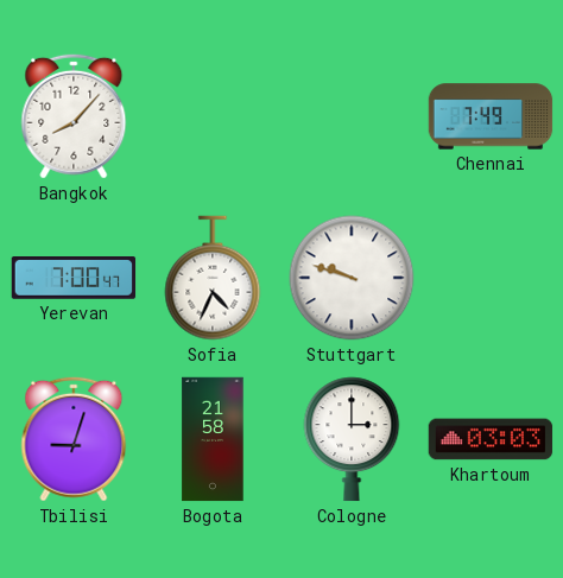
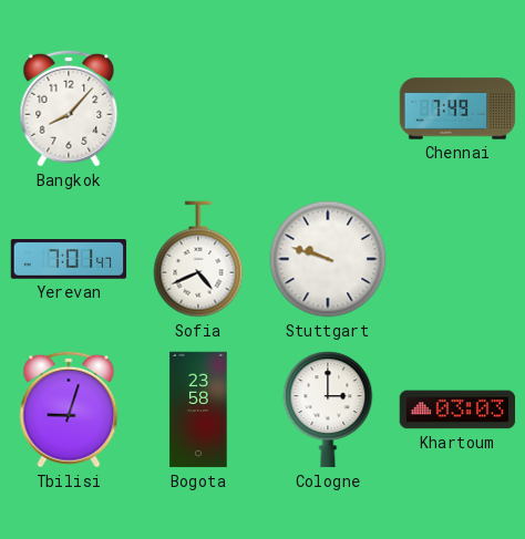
Yerevan: 7:00 -> 7:01 (69, 259)
Sofia: 4:34 -> 4:41 (198, 259)
Bogota: 21:58 -> 23:58 (198, 410)
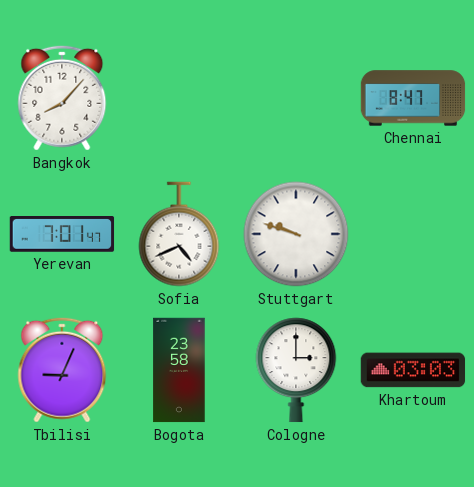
Chennai: 7:49 -> 8:47 (413, 98)
Tbilisi: 9:03 -> 9:04 (62, 370)
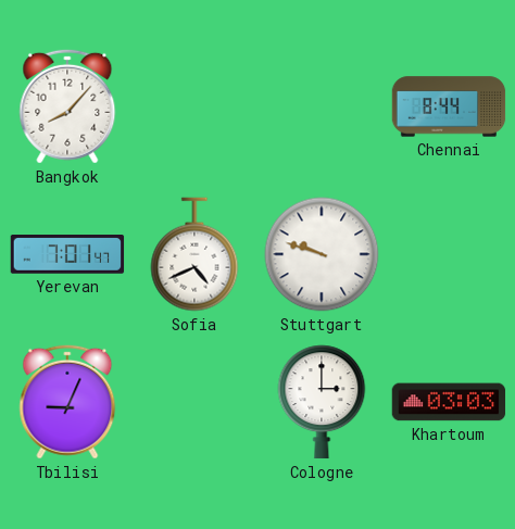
Chennai: 8:47 -> 8:44 (449, 106)
Bogota: 23:58 -> none (179, 370)
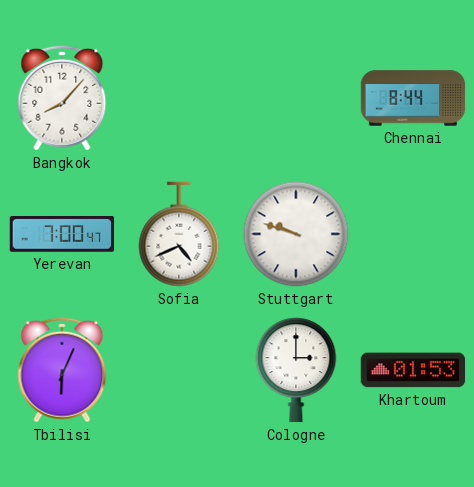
Yerevan: 7:01 -> 7:00 (62, 234)
Tbilisi: 9:04 -> 6:04 (62, 370)
Khartoum: 03:03 -> 01:53 (413, 370)
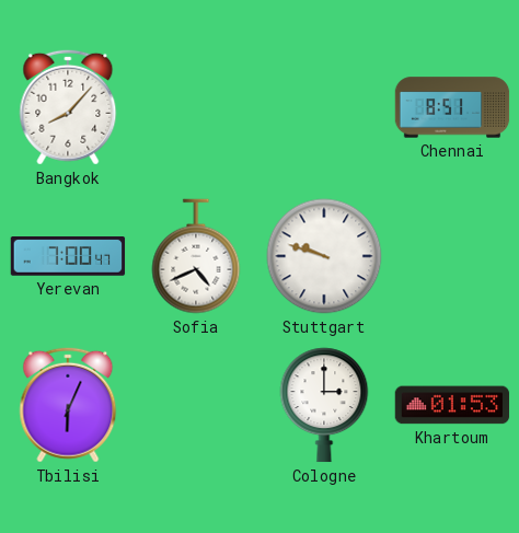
Chennai: 8:44 -> 8:51 (452, 107)
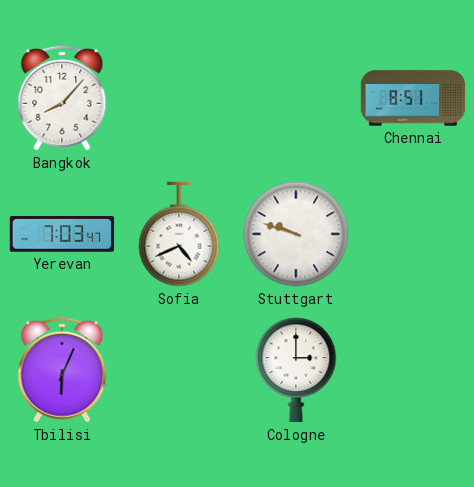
Yerevan: 7:00 -> 7:03 (62, 234)
Khartoum: 01:53 -> none (452, 405)
